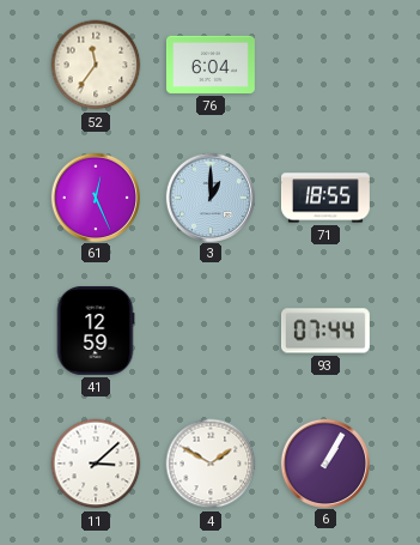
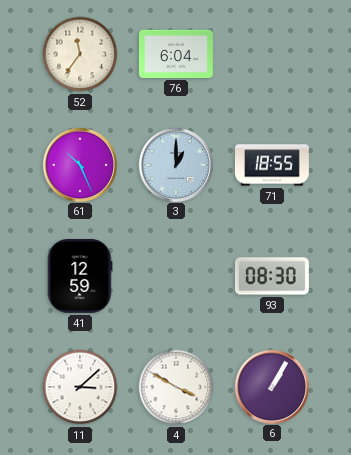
61: 12:26 -> 10:26 (79, 164)
93: 07:44 -> 08:30 (272, 276)
4: 1:50 -> 3:50 (176, 387)
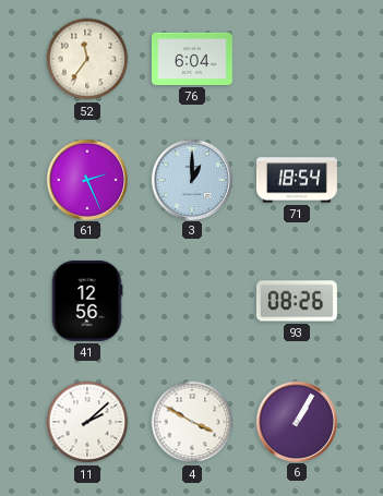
61: 10:26 -> 2:26 (86, 179)
71: 18:55 -> 18:54 (297, 180)
41: 12:59 -> 12:56 (87, 301)
93: 08:30 -> 08:26 (297, 301)
11: 3:08 -> 2:08 (87, 422)
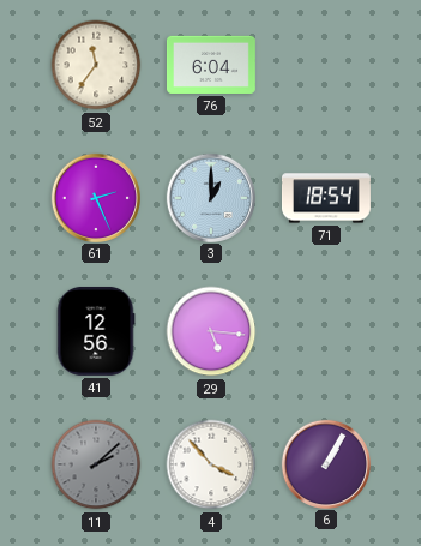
29: none -> 5:16 (211, 331)
93: 08:26 -> none (297, 301)
11 dial: white -> grey (96, 464)
4: 3:50 -> 3:53 (211, 464)
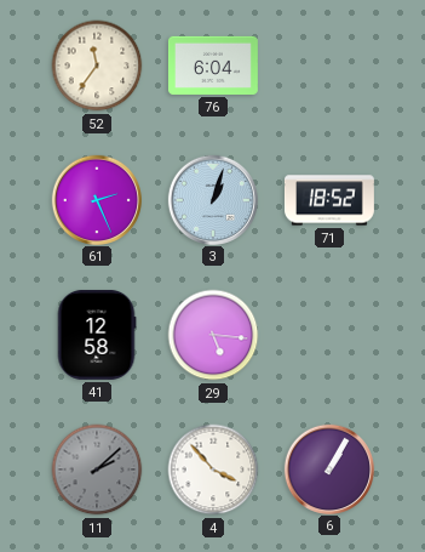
3: 1:00 -> 1:03 (212, 199)
71: 18:54 -> 18:52 (329, 200)
41: 12:56 -> 12:58 (97, 335)
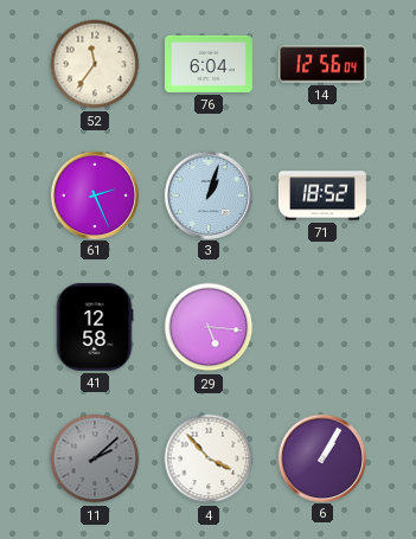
14: none -> 12:56 (322, 64)
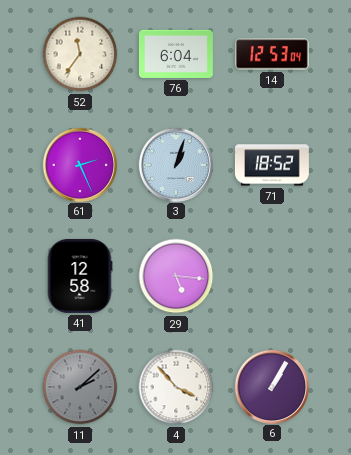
14: 12:56 -> 12:53 (272, 54)
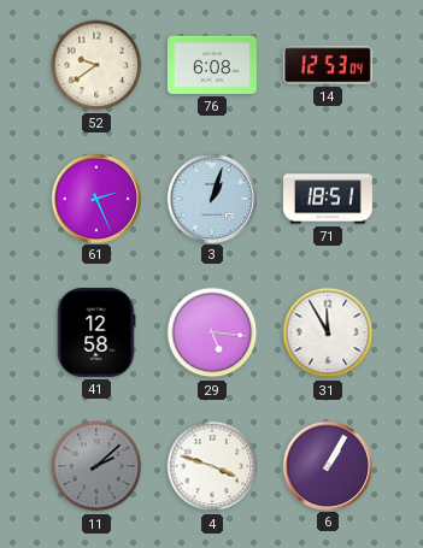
52: 11:36 -> 9:39 (96, 65)
76: 6:04 -> 6:08 (212, 65)
71: 18:52 -> 18:51 (328, 199)
31: none -> 11:55 (328, 332)
4: 3:53 -> 3:48 (212, 466)
